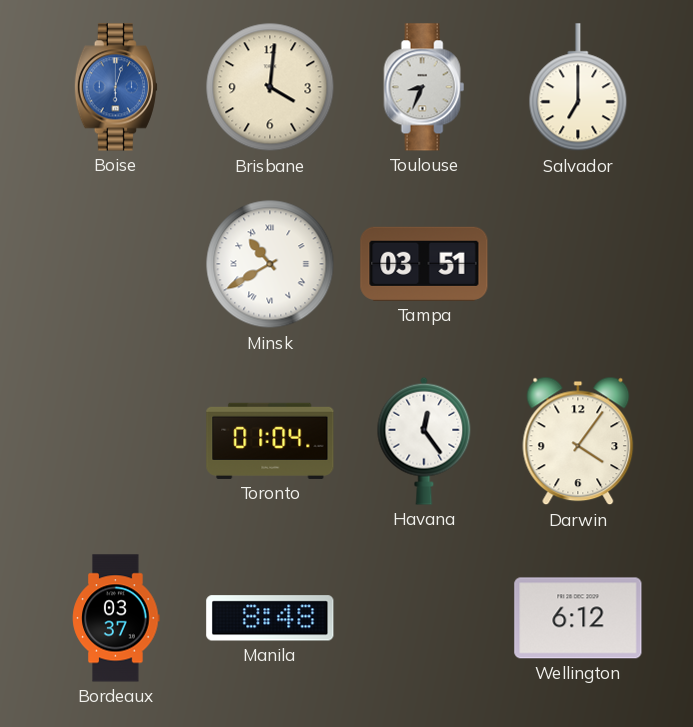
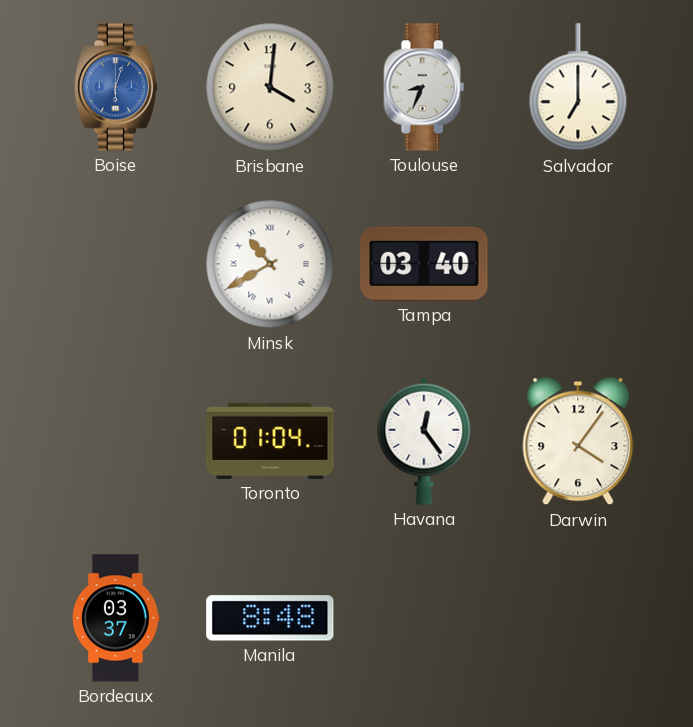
Tampa: 03:51 -> 03:40 (424, 264)
Wellington: 6:12 -> none (578, 618)
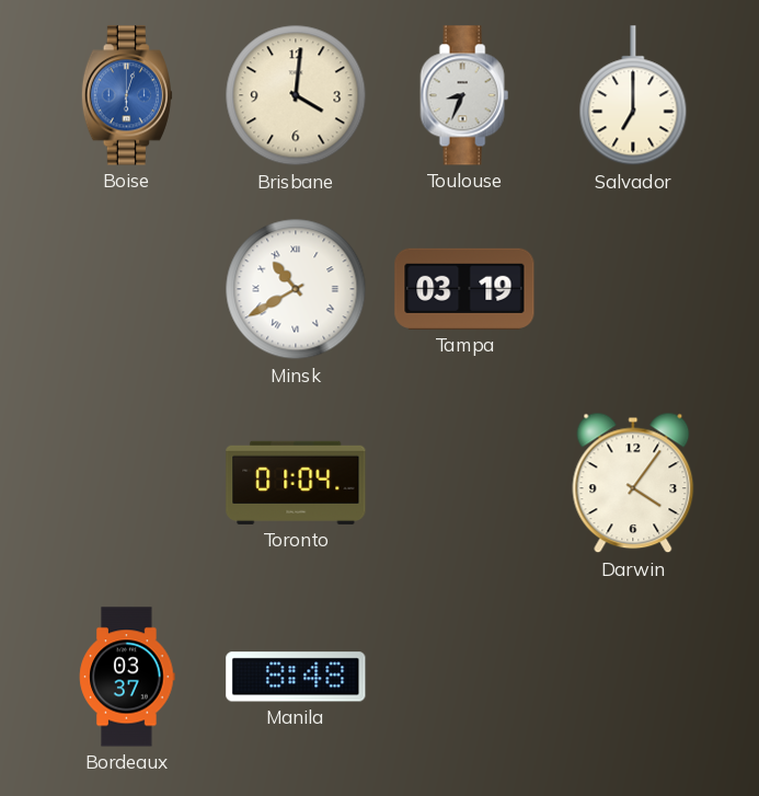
Tampa: 03:40 -> 03:19 (464, 289)
Havana: 12:24 -> none (424, 441)
